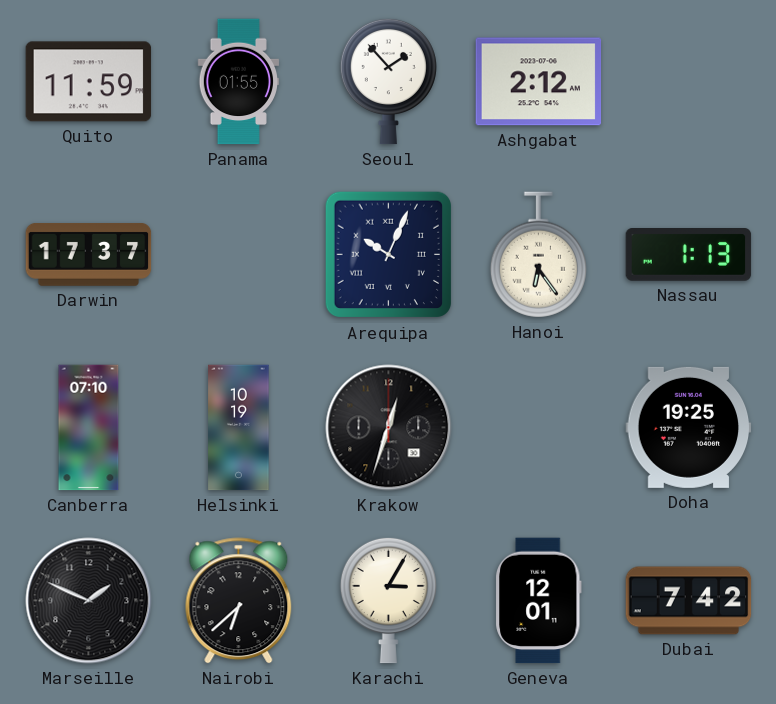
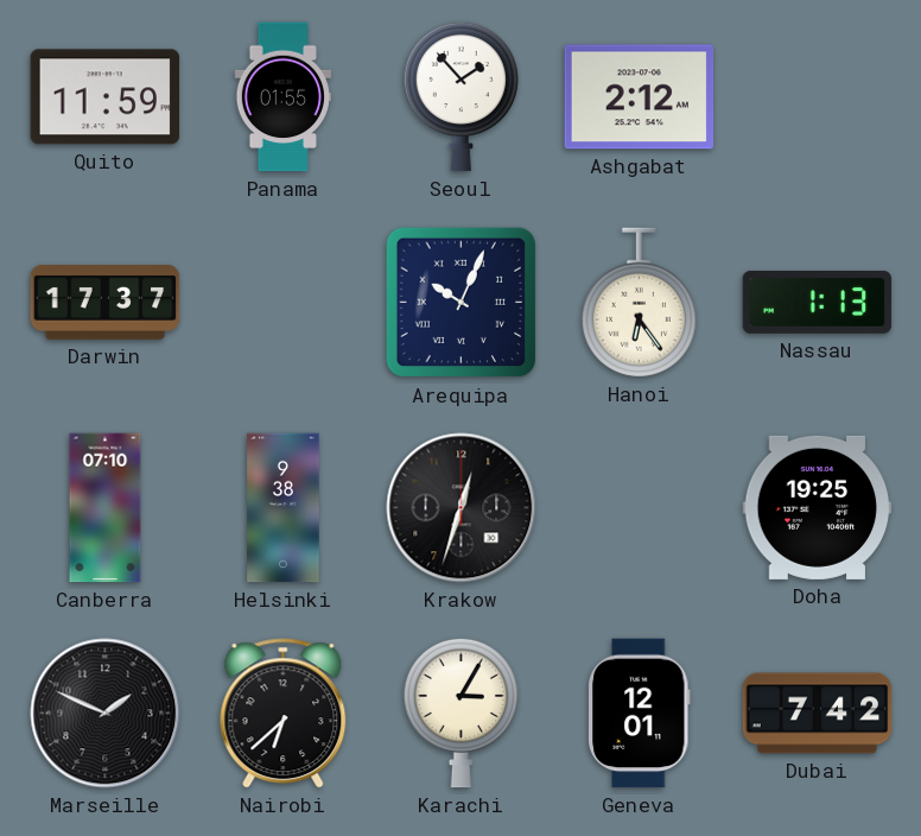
Helsinki: 10:19 -> 9:38 (284, 508)
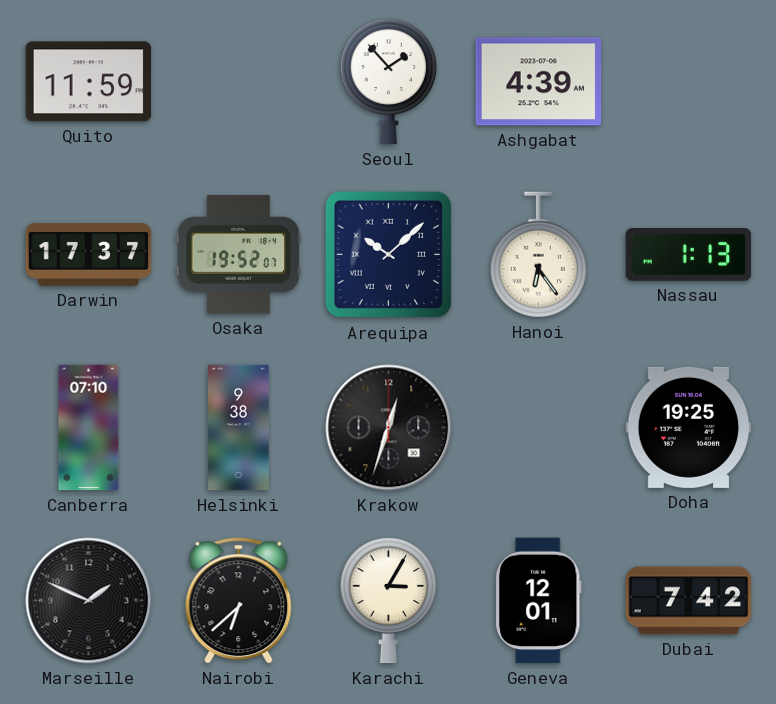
Panama: 01:55 -> none (282, 97)
Ashgabat: 2:12 -> 4:39 (539, 82)
Osaka: none -> 19:52 (239, 255)
Arequipa: 10:04 -> 10:08 (389, 255)
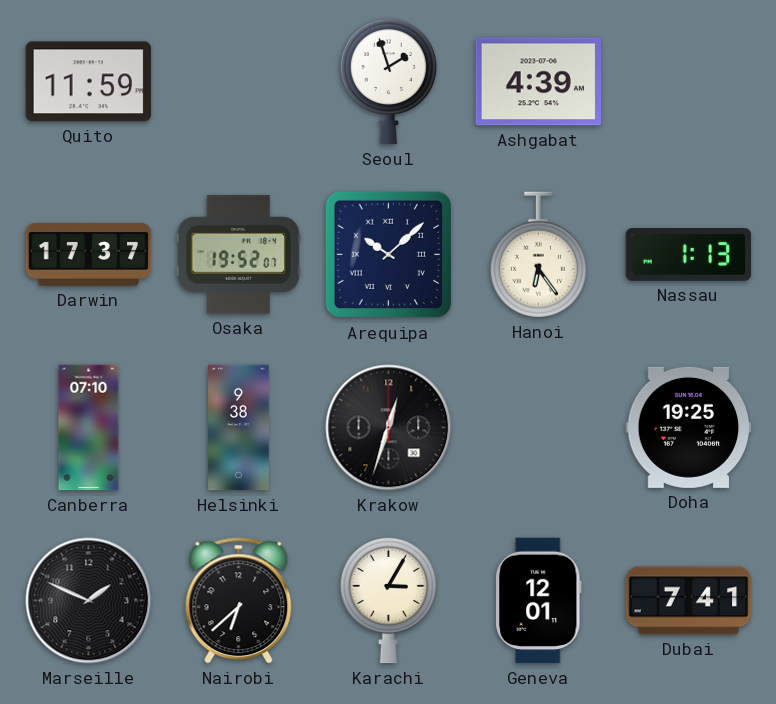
Seoul: 1:53 -> 1:57 (388, 81)
Dubai: 7:42 -> 7:41 (689, 601)
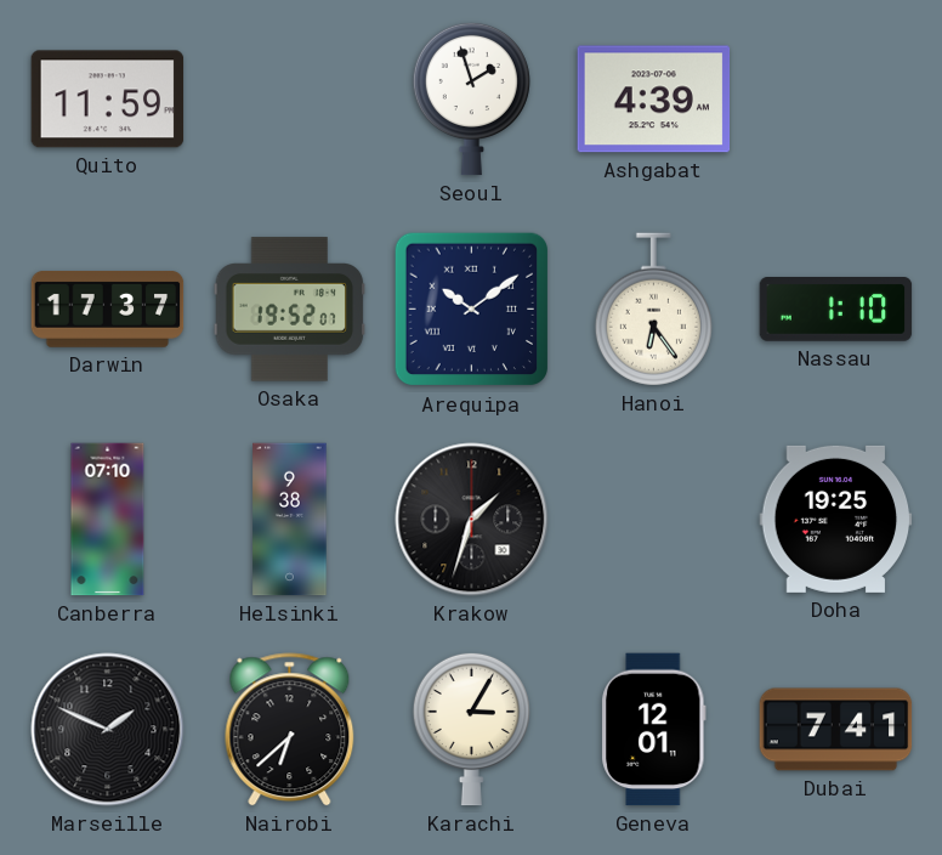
Arequipa: 10:08 -> 10:09 (472, 310)
Nassau: 1:13 -> 1:10 (836, 310)
Krakow: 12:33 -> 1:33 (472, 520)
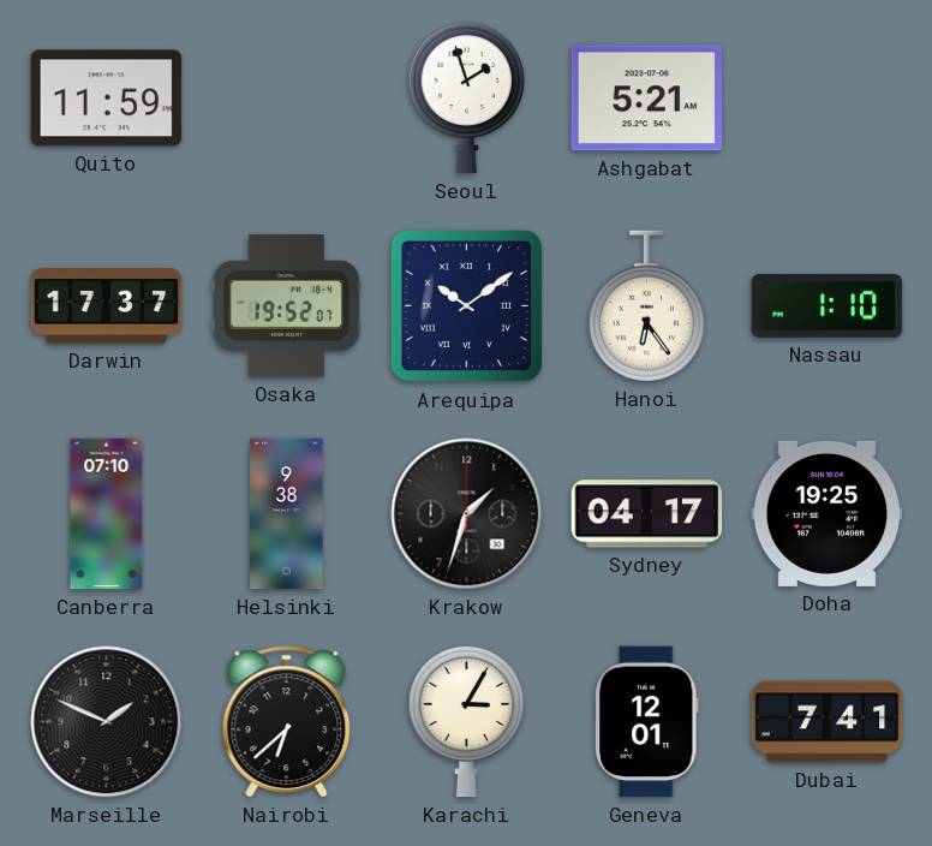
Ashgabat: 4:39 -> 5:21 (647, 99)
Sydney: none -> 04:17 (647, 514)
